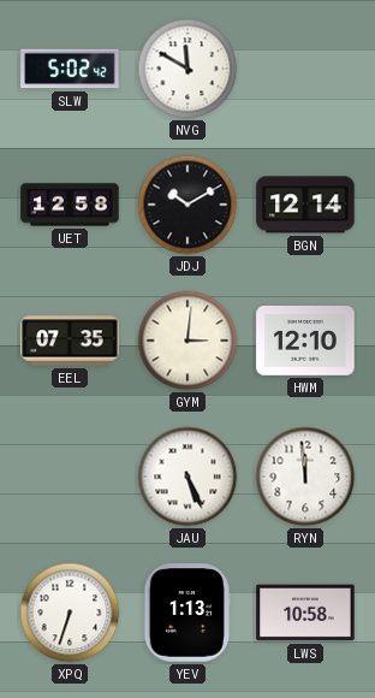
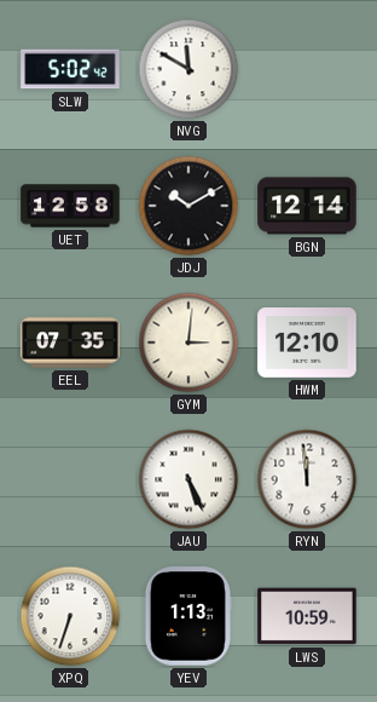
LWS: 10:58 -> 10:59 (307, 616)
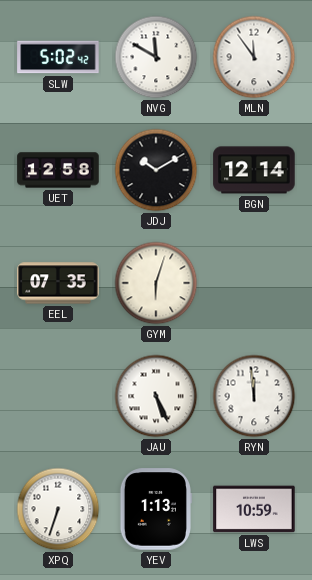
MLN: none -> 11:54 (254, 57)
GYM: 3:01 -> 6:03 (156, 283)
HWM: 12:10 -> none (307, 344)
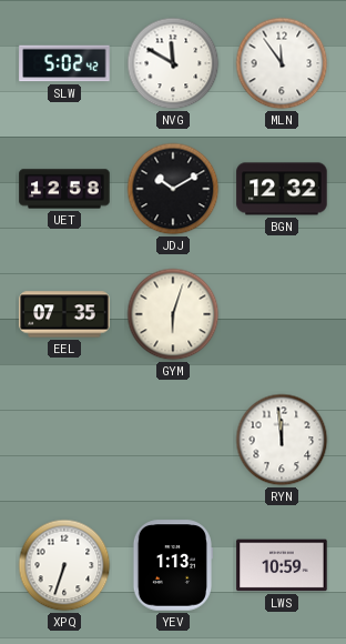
BGN: 12:14 -> 12:32 (282, 189)
JAU: 5:26 -> none (156, 396)
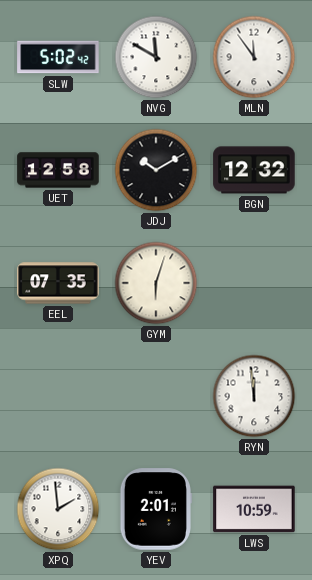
XPQ: 6:33 -> 1:59 (58, 509)
YEV: 1:13 -> 2:01 (155, 509)
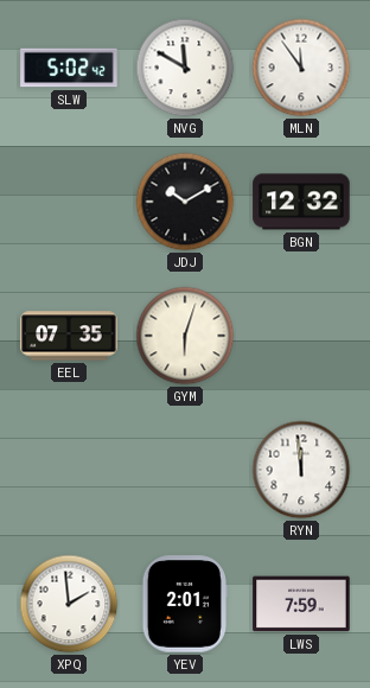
UET: 12:58 -> none (58, 170)
LWS: 10:59 -> 7:59 (301, 604)
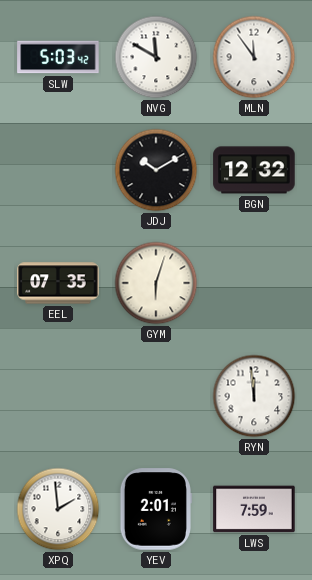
SLW: 5:02 -> 5:03 (58, 57)
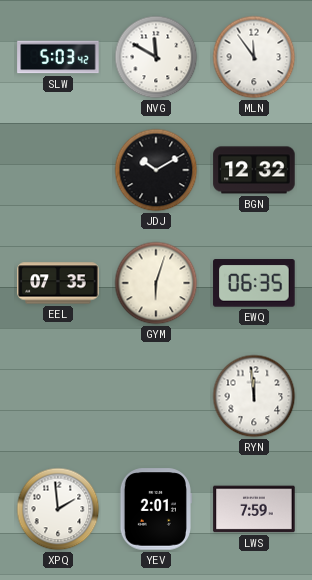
EWQ: none -> 06:35 (254, 283)
